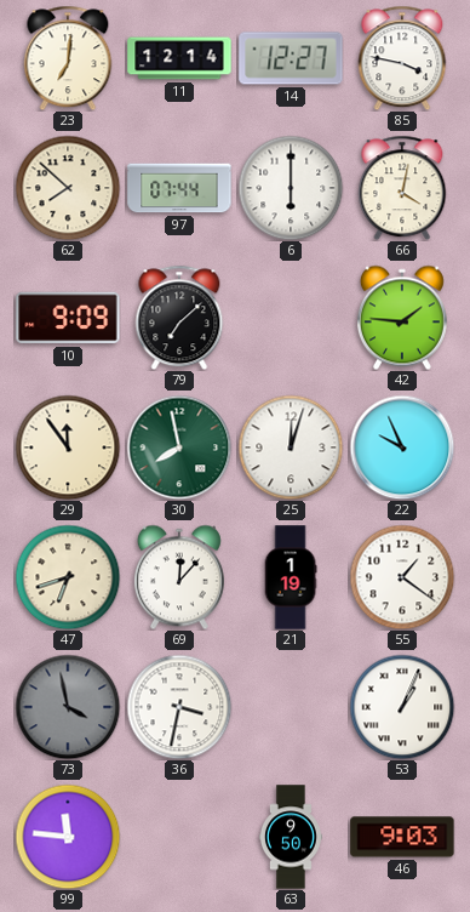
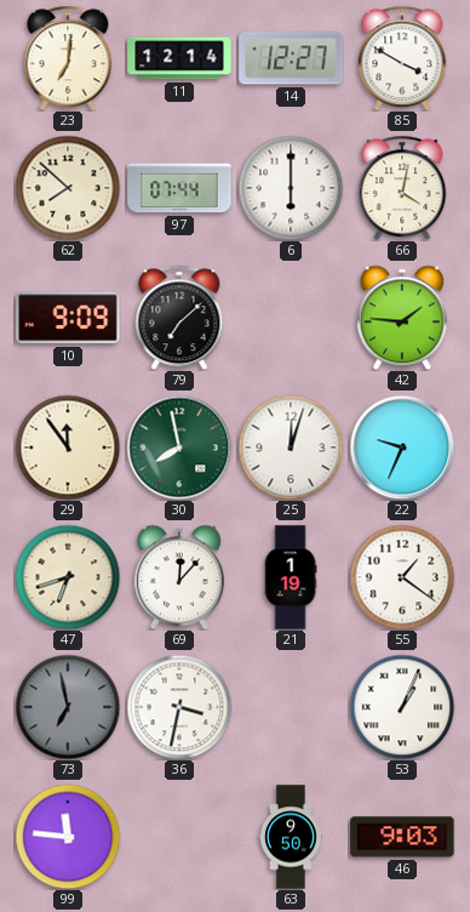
85: 3:47 -> 3:50 (402, 58)
22: 9:56 -> 9:34 (402, 448)
73: 3:58 -> 6:58 (68, 707)
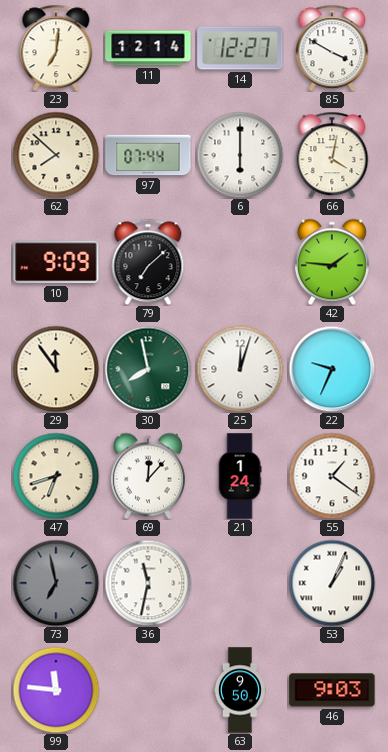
21: 1:19 -> 1:24 (240, 476)
36: 3:32 -> 11:32 (148, 583)
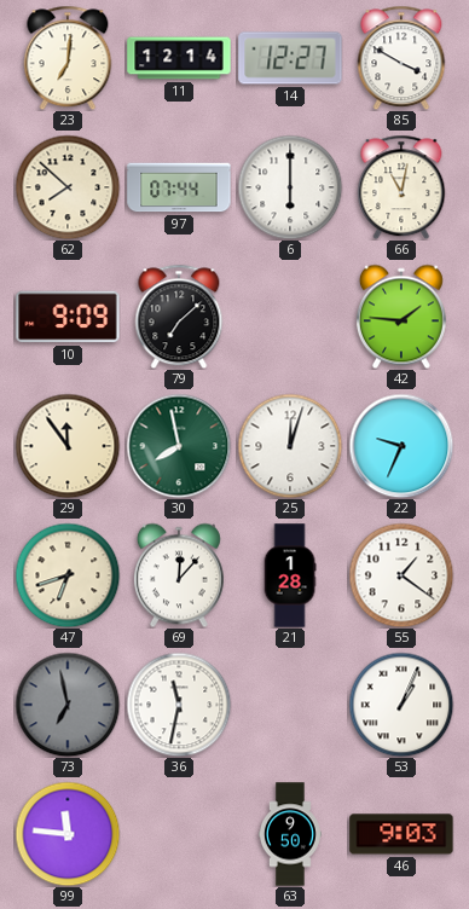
66: 4:02 -> 11:02 (401, 187)
21: 1:24 -> 1:28 (290, 575)
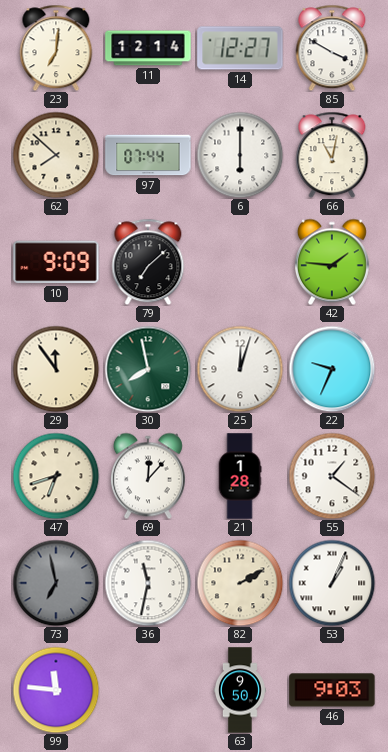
82: none -> 2:10 (240, 583)
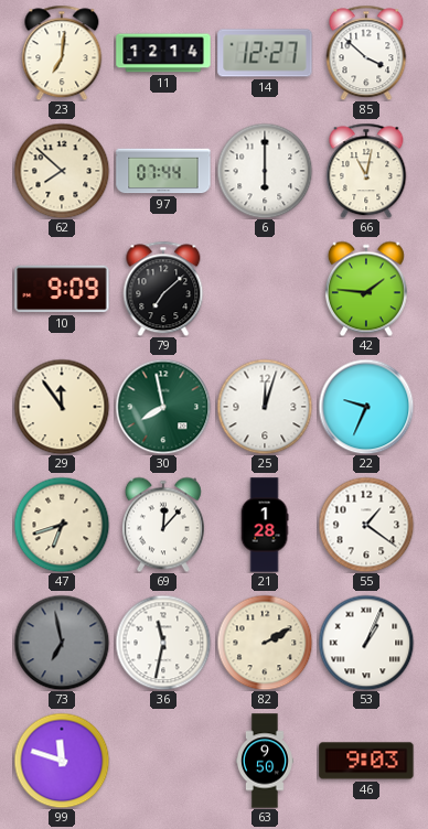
85: 3:50 -> 3:52 (366, 53)
99: 11:46 -> 11:48 (62, 761)
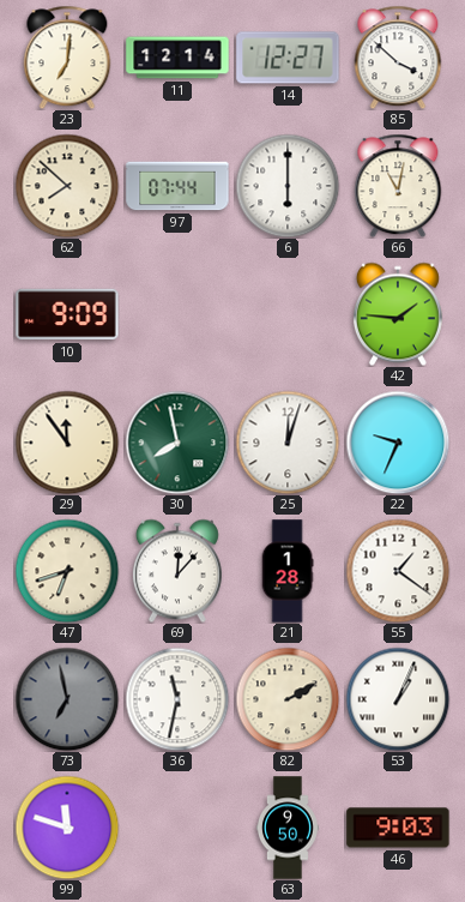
79: 7:08 -> none (163, 289)
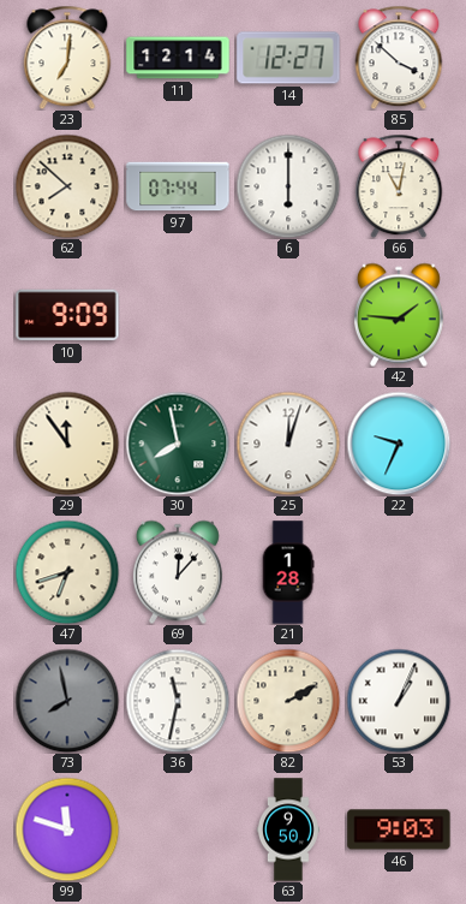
55: 1:21 -> none (398, 571)
73: 6:58 -> 7:58 (67, 701)
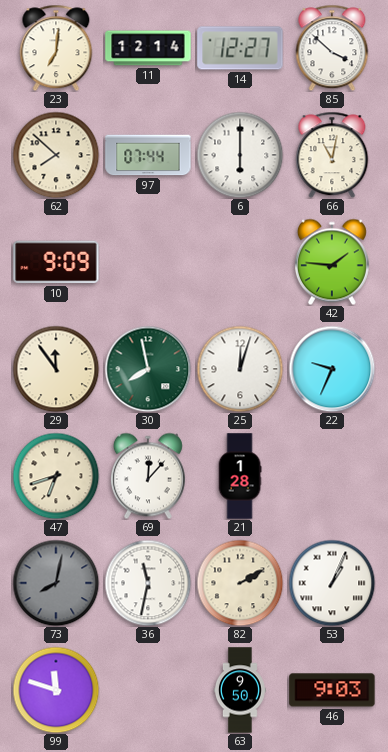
73: 7:58 -> 8:02 (56, 583)
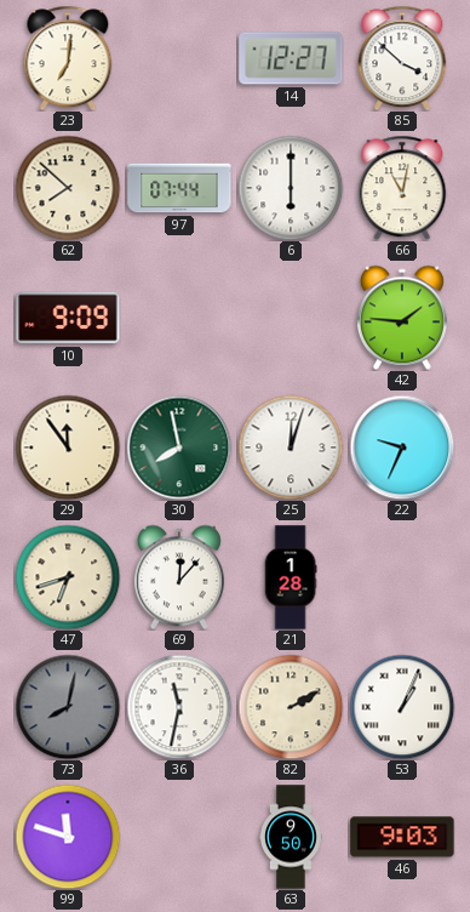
11: 12:14 -> none (148, 48)
